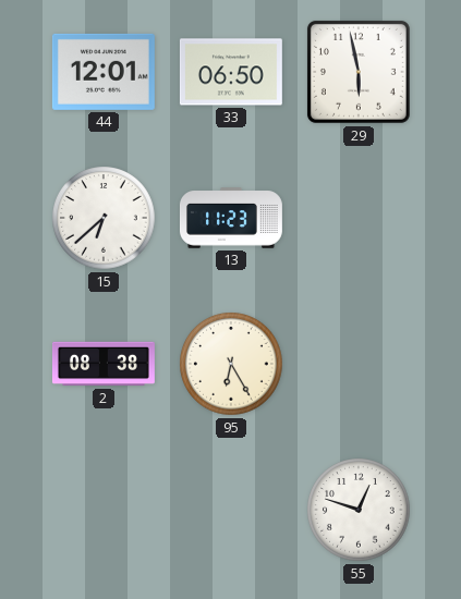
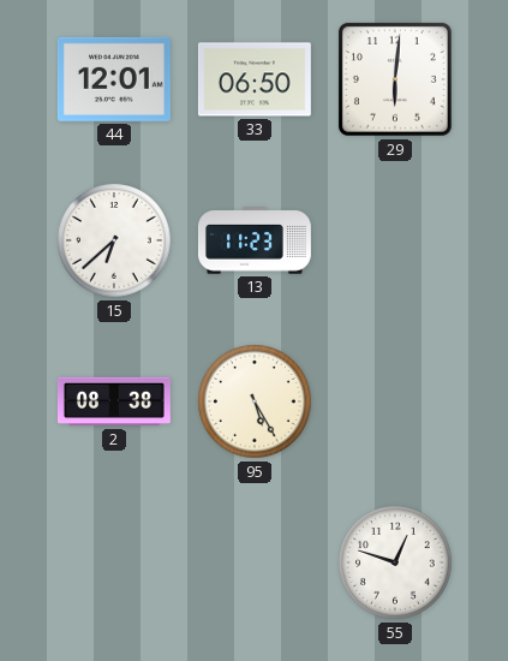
29: 5:58 -> 6:01 (395, 79)
95: 6:25 -> 5:25 (255, 401)
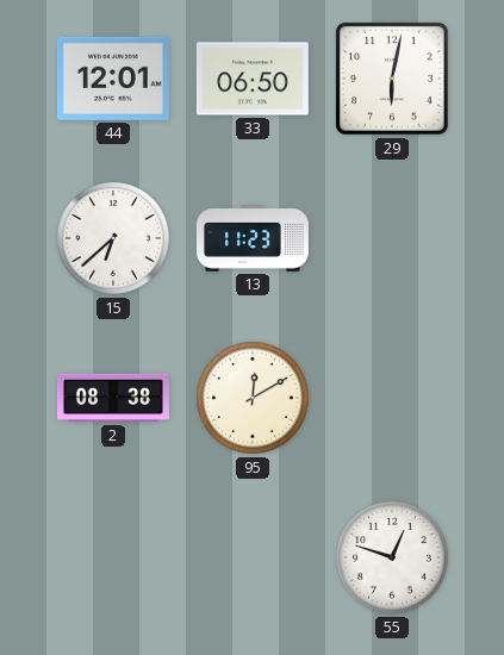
29: 6:01 -> 6:02 (392, 79)
95: 5:25 -> 12:10 (253, 398)
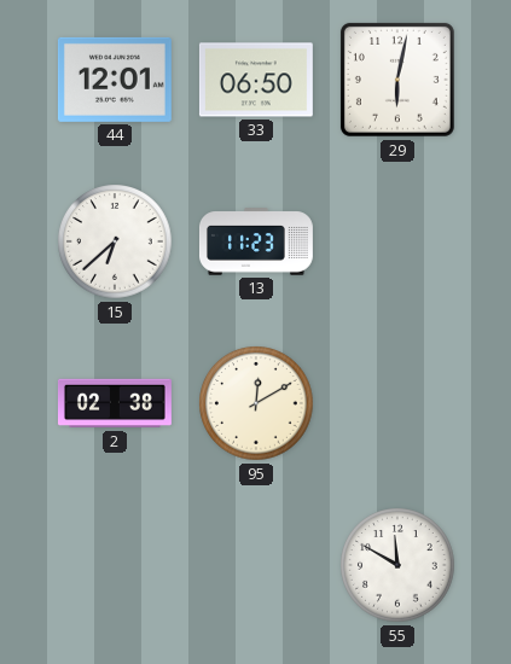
2: 08:38 -> 02:38 (115, 403)
55: 12:48 -> 11:50 (397, 565)
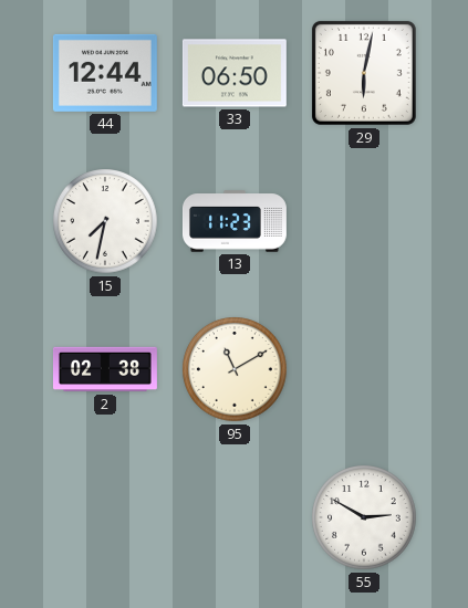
44: 12:01 -> 12:44 (105, 73)
15: 6:38 -> 7:32 (105, 221)
95: 12:10 -> 11:10 (235, 369)
55: 11:50 -> 2:50 (364, 517)
